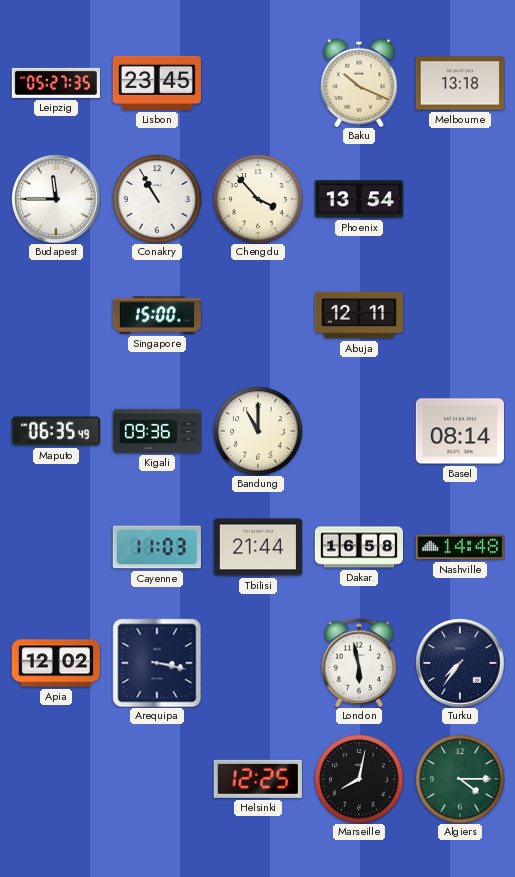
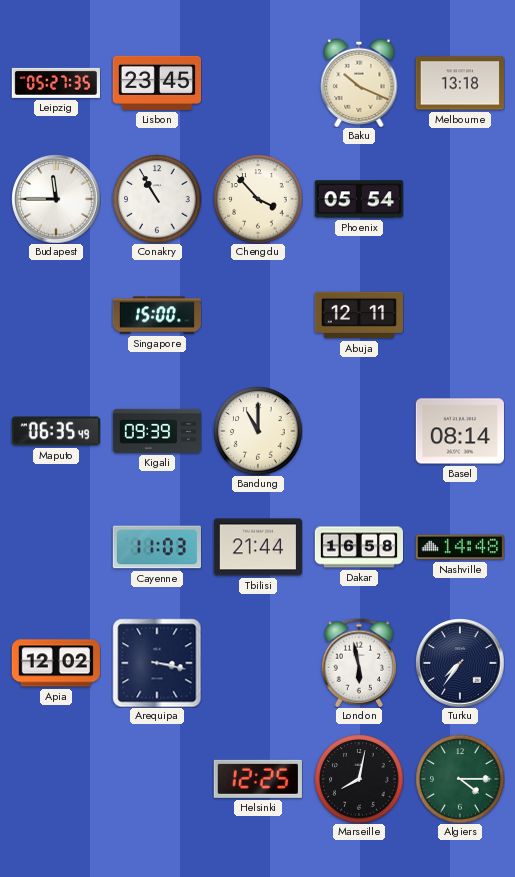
Phoenix: 13:54 -> 05:54 (359, 199)
Kigali: 09:36 -> 09:39 (156, 431)
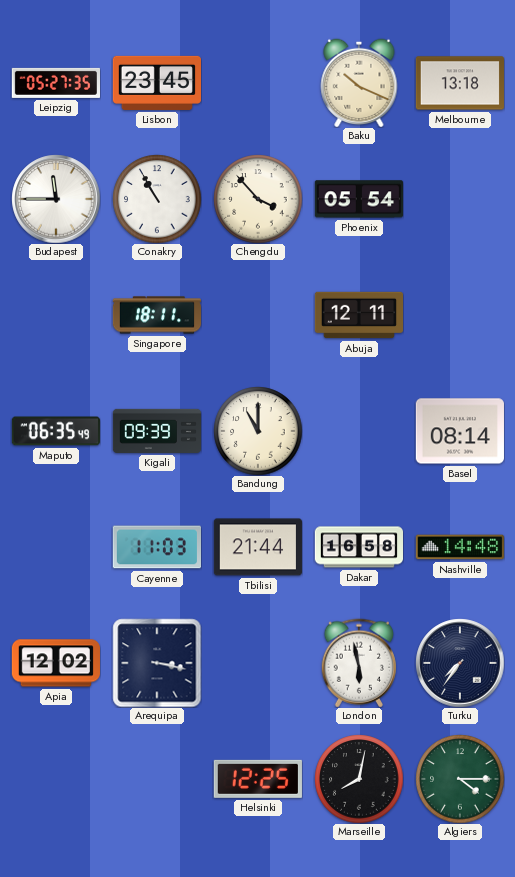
Singapore: 15:00 -> 18:11 (156, 315)
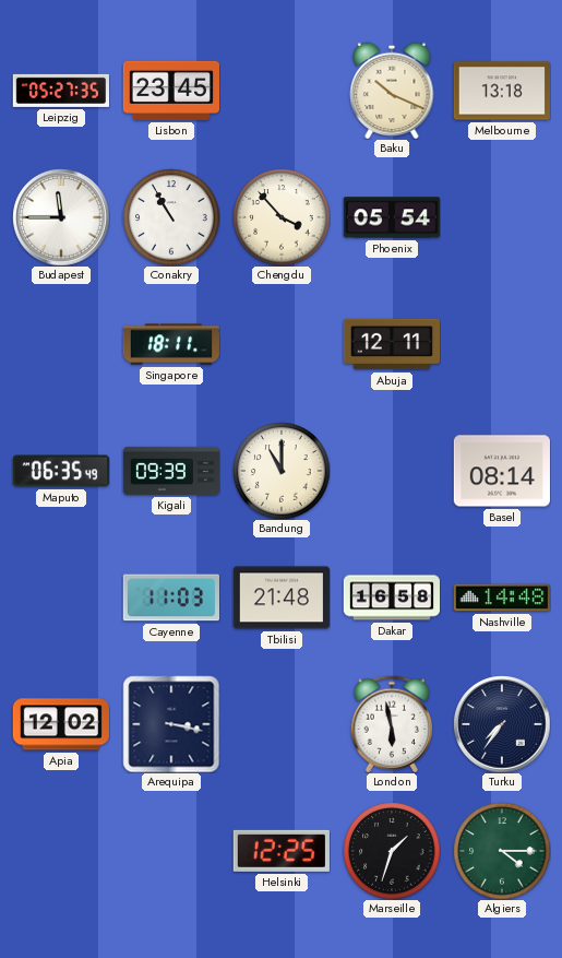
Tbilisi: 21:44 -> 21:48 (282, 598)
Marseille: 8:02 -> 1:33 (392, 851)
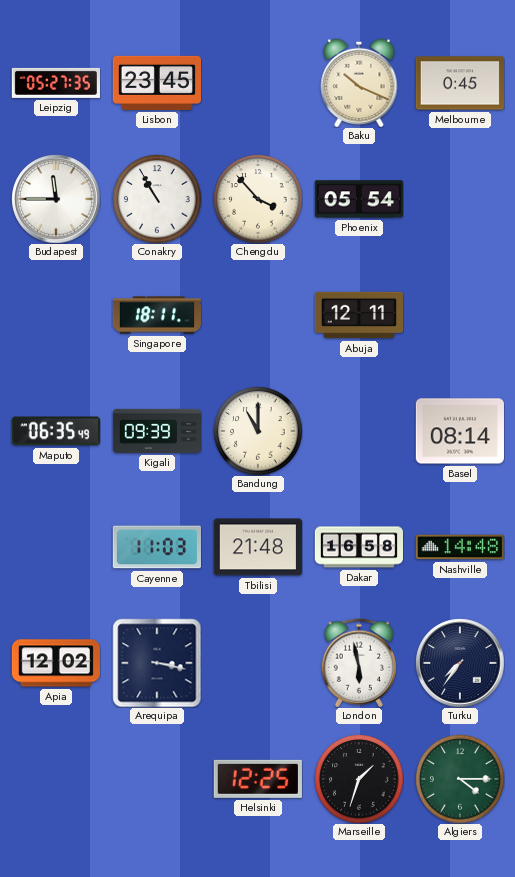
Melbourne: 13:18 -> 0:45 (460, 83)
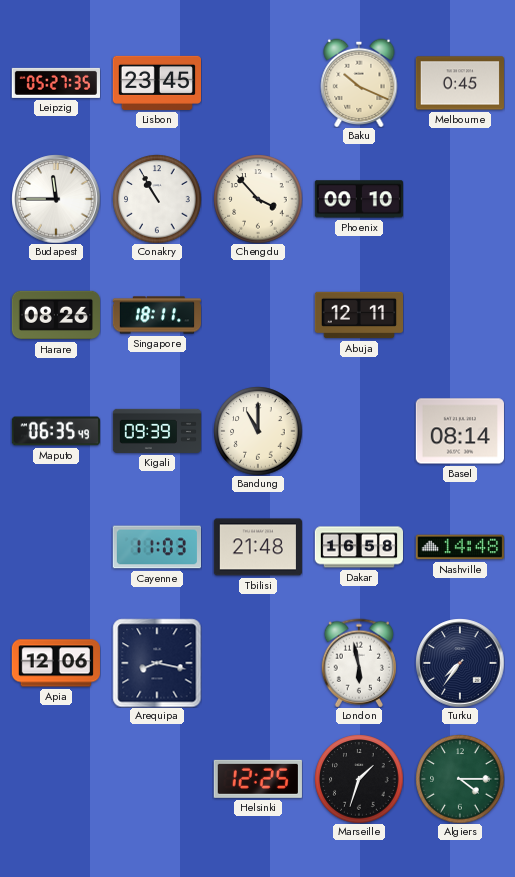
Phoenix: 05:54 -> 00:10 (359, 199)
Harare: none -> 08:26 (55, 315)
Apia: 12:02 -> 12:06 (56, 663)
Arequipa: 3:17 -> 8:17 (157, 663)
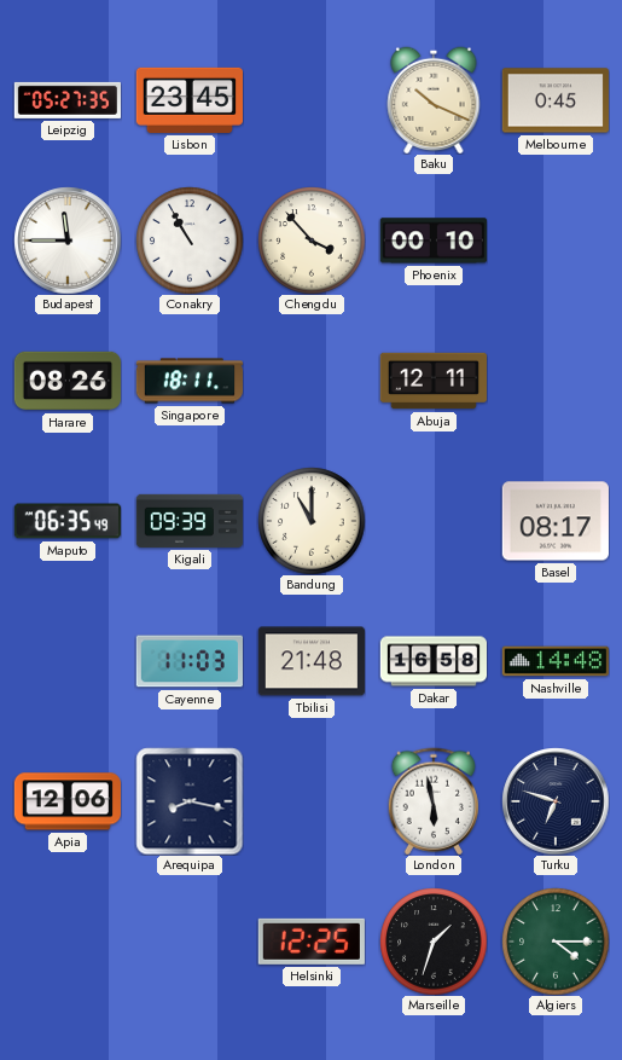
Basel: 08:14 -> 08:17 (556, 521)
Turku: 7:36 -> 6:48 (556, 801)
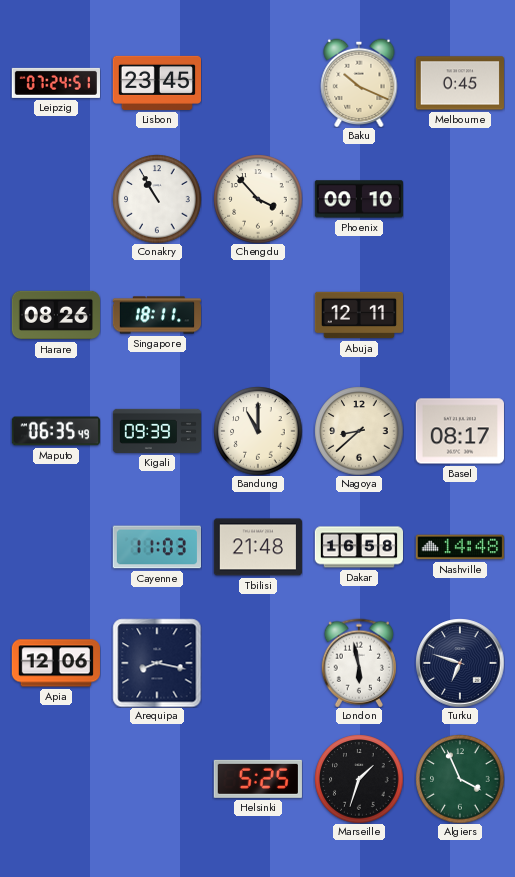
Leipzig: 05:27 -> 07:24 (55, 83)
Budapest: 11:45 -> none (68, 241)
Nagoya: none -> 8:38 (359, 431)
Helsinki: 12:25 -> 5:25 (258, 779)
Algiers: 4:15 -> 3:56 (460, 779)
